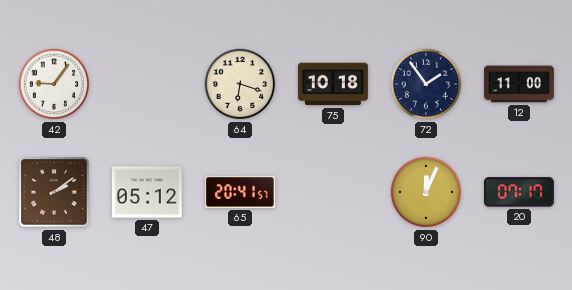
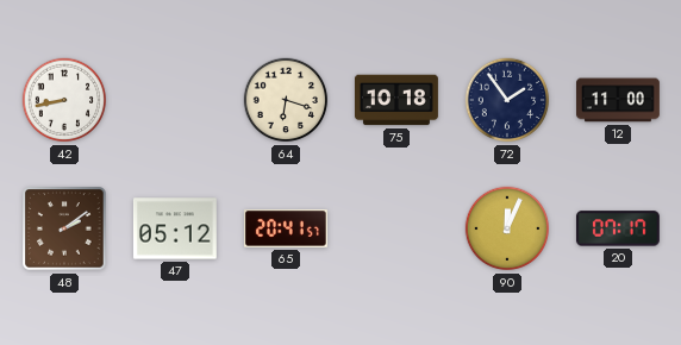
42: 9:06 -> 8:43 (64, 100)
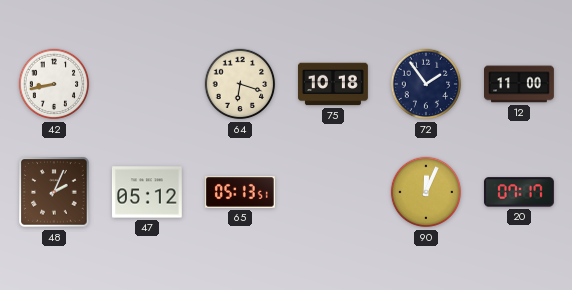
48: 2:09 -> 2:04 (54, 192)
65: 20:41 -> 05:13 (240, 192)
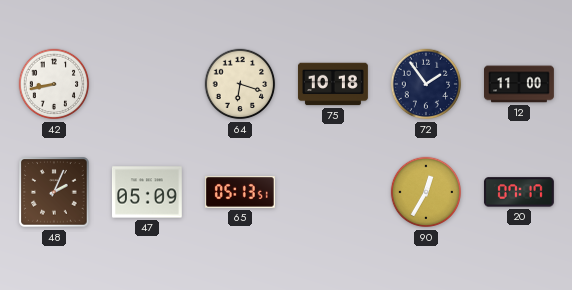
47: 05:12 -> 05:09 (147, 192)
90: 12:04 -> 12:35 (426, 192)
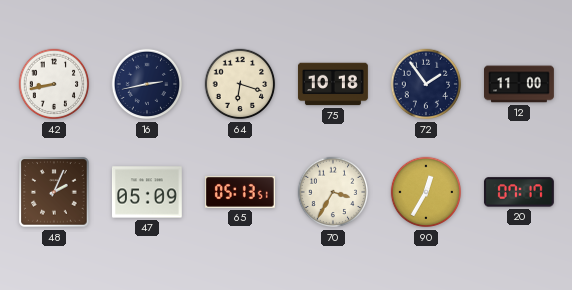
16: none -> 2:43 (147, 84)
70: none -> 3:35 (333, 192)
